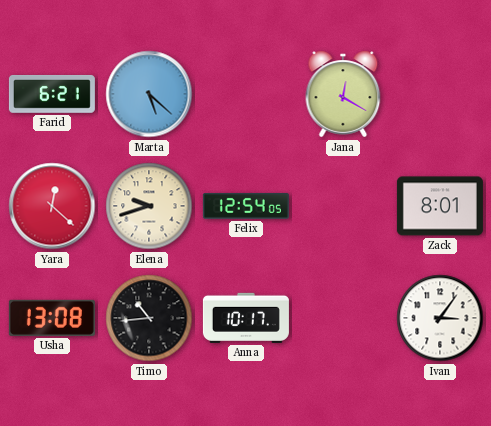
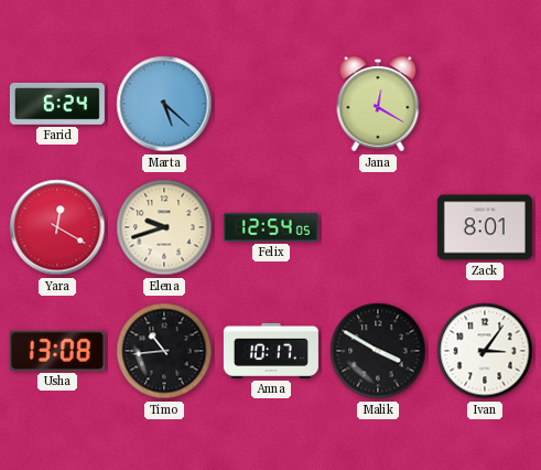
Farid: 6:21 -> 6:24 (57, 104)
Yara: 12:22 -> 12:20 (57, 227)
Malik: none -> 3:50 (378, 351)
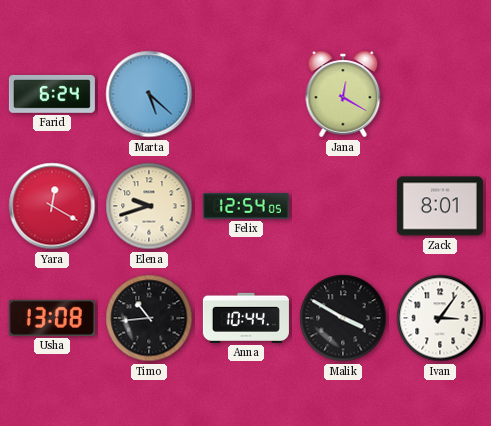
Anna: 10:17 -> 10:44 (246, 318)
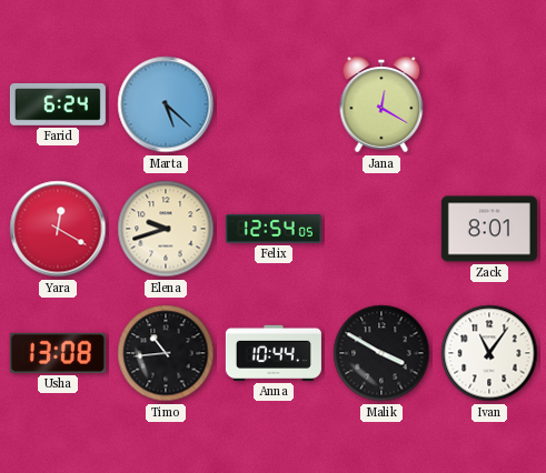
Ivan: 3:06 -> 11:06 (489, 353)
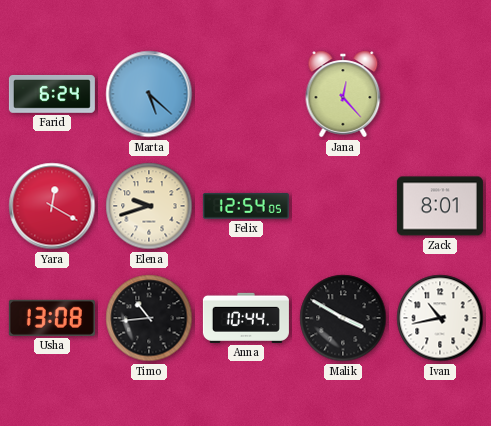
Jana: 12:20 -> 12:23 (343, 94)
Ivan: 11:06 -> 10:43 (440, 318)
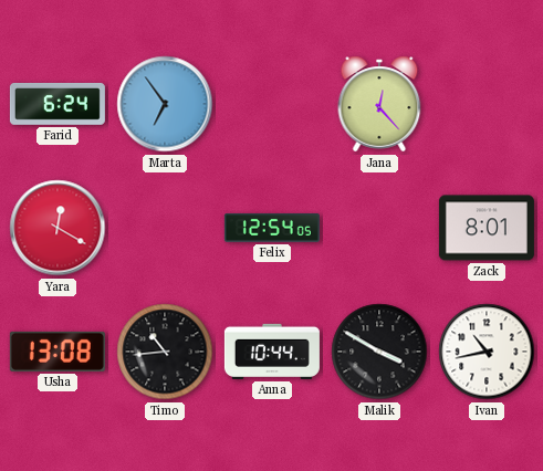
Marta: 5:22 -> 6:54 (165, 104)
Elena: 9:42 -> none (149, 206)
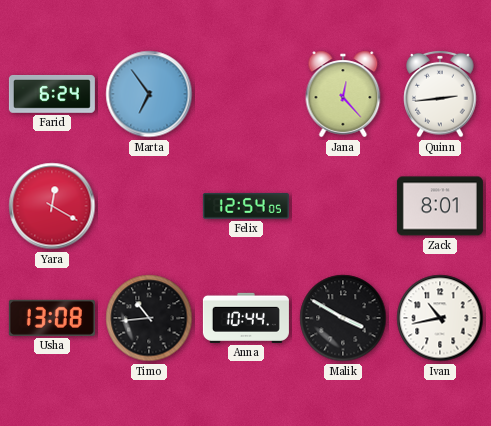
Quinn: none -> 2:44 (440, 94)
